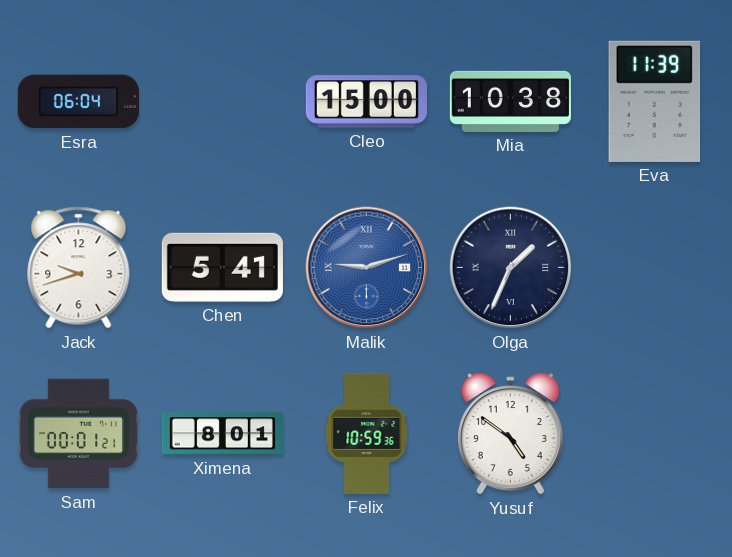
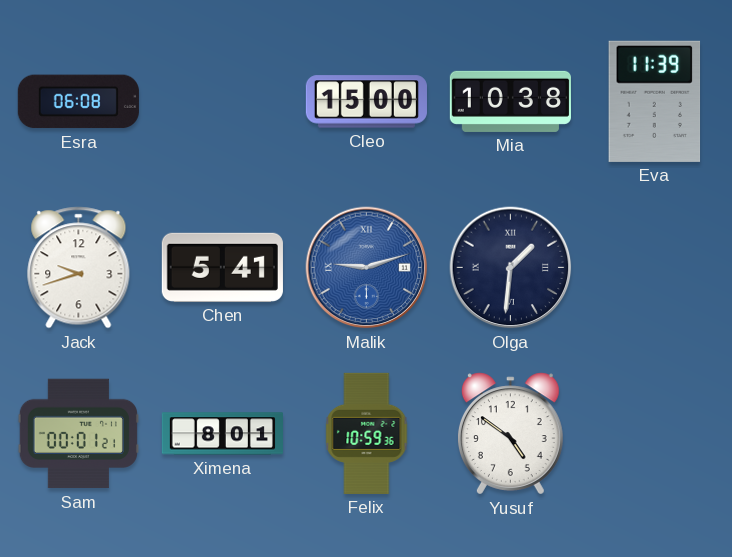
Esra: 06:04 -> 06:08 (78, 102)
Olga: 1:34 -> 1:31 (511, 268)
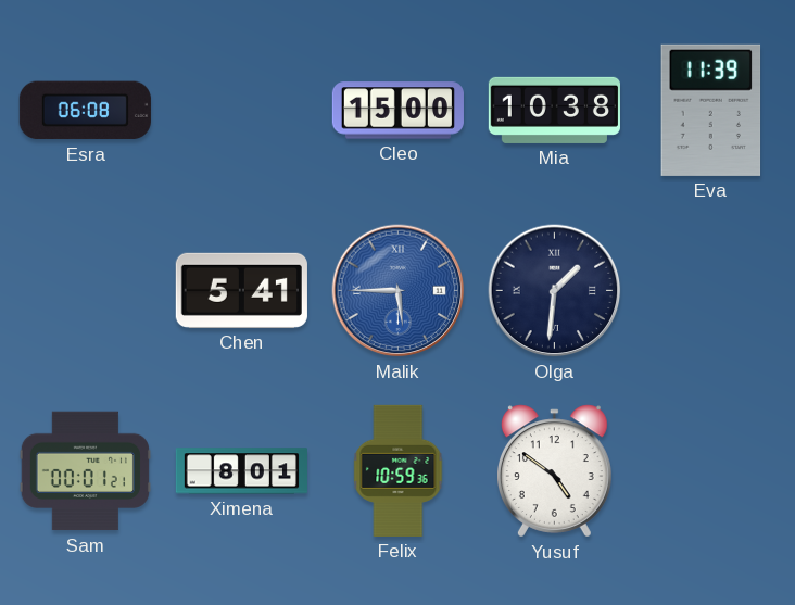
Jack: 9:42 -> none (79, 268)
Malik: 9:12 -> 5:45 (399, 291)
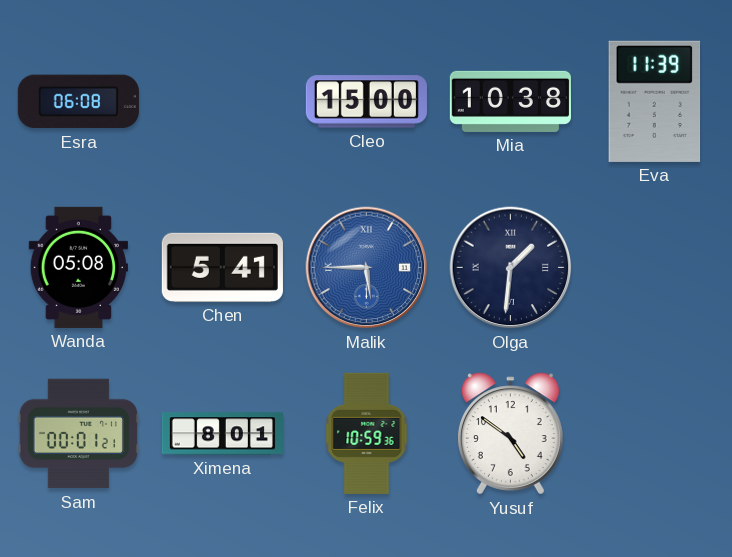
Wanda: none -> 05:08 (78, 267)
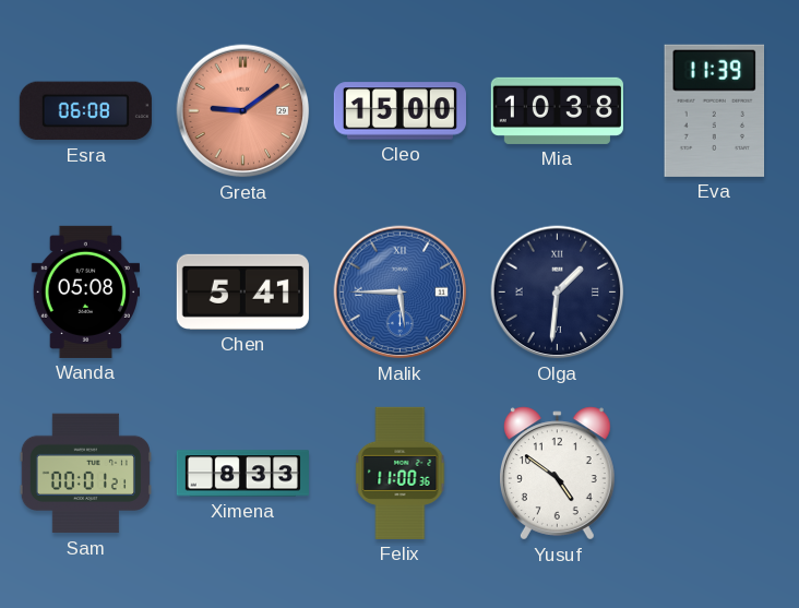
Greta: none -> 9:09 (243, 111)
Ximena: 8:01 -> 8:33 (242, 474)
Felix: 10:59 -> 11:00 (401, 473)
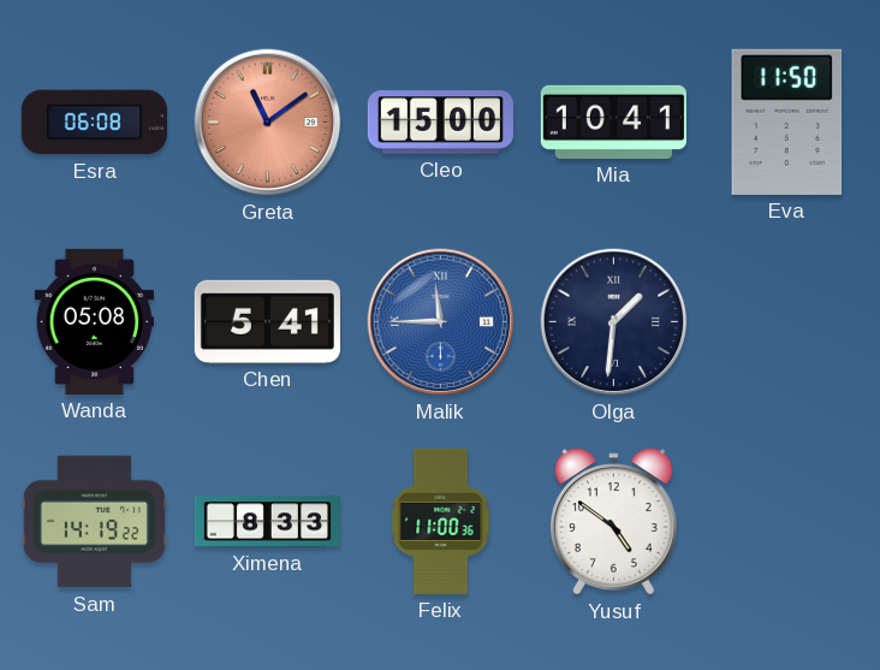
Greta: 9:09 -> 11:09 (268, 123)
Mia: 10:38 -> 10:41 (613, 121)
Eva: 11:39 -> 11:50 (787, 121)
Malik: 5:45 -> 11:45 (441, 322)
Sam: 00:01 -> 14:19 (94, 522)
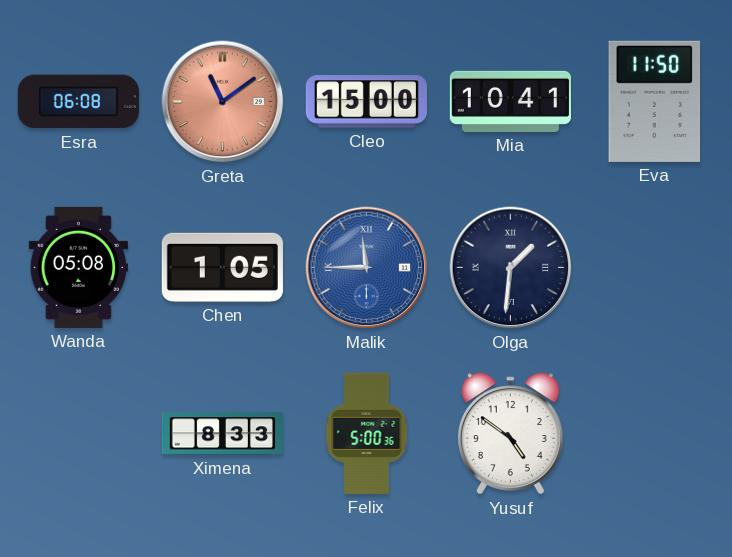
Chen: 5:41 -> 1:05 (222, 267)
Sam: 14:19 -> none (94, 522)
Felix: 11:00 -> 5:00 (367, 433)
